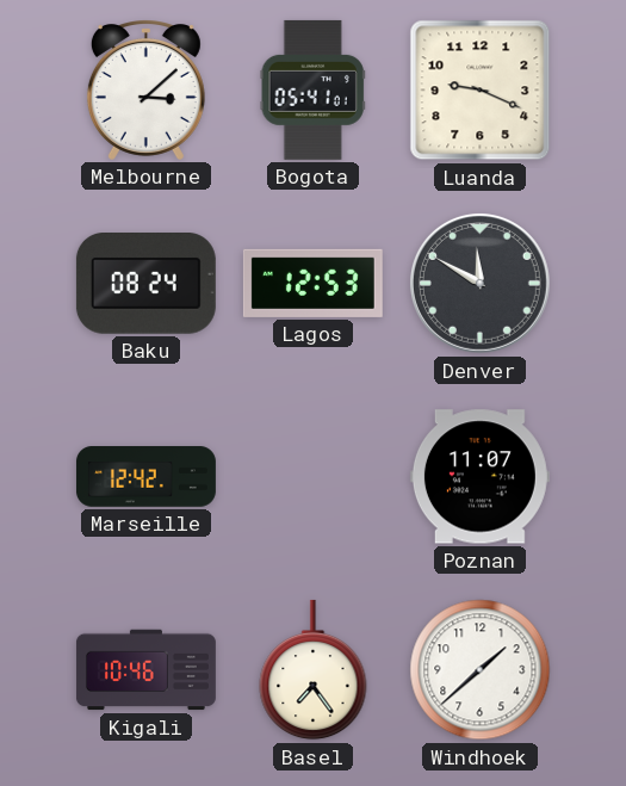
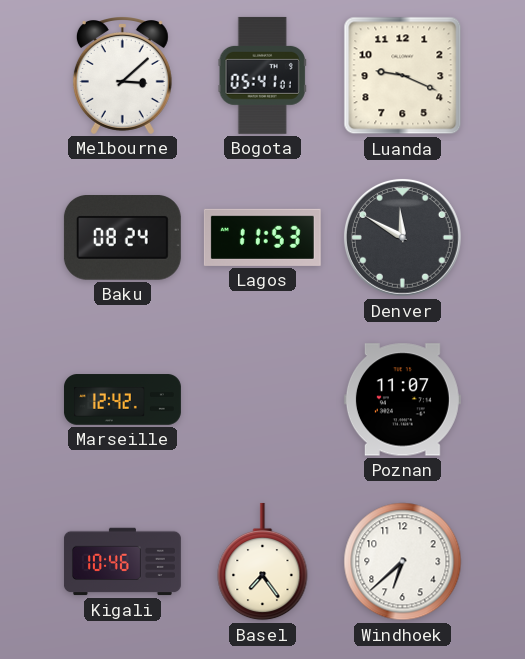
Lagos: 12:53 -> 11:53 (262, 237)
Windhoek: 1:38 -> 6:38 (403, 562)
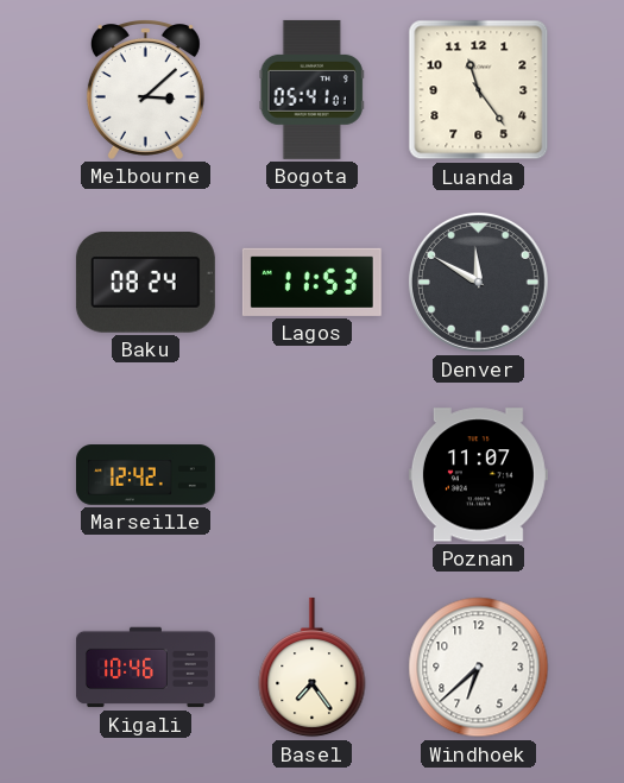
Luanda: 9:19 -> 11:24 (479, 90)
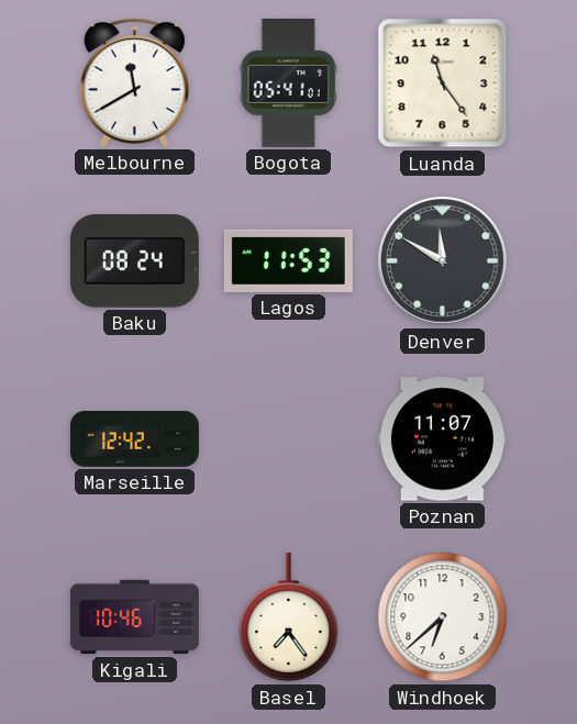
Melbourne: 3:08 -> 11:40 (134, 83)
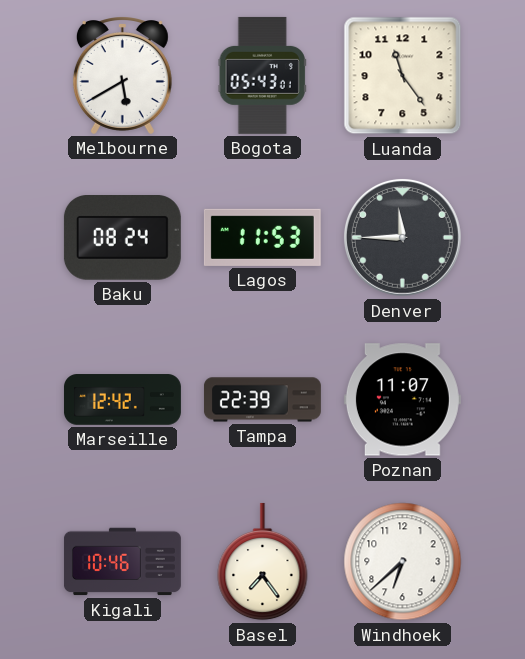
Melbourne: 11:40 -> 5:40 (122, 76)
Bogota: 05:41 -> 05:43 (262, 75)
Denver: 11:50 -> 11:45 (402, 237)
Tampa: none -> 22:39 (262, 400)
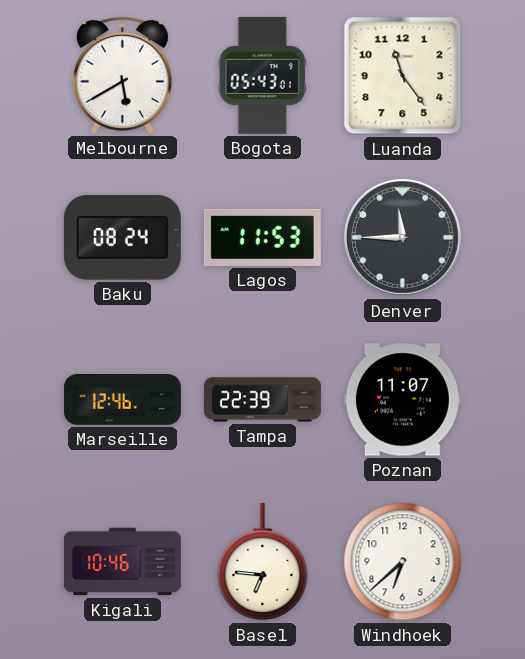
Marseille: 12:42 -> 12:46 (122, 400)
Basel: 7:24 -> 6:46 (263, 562)
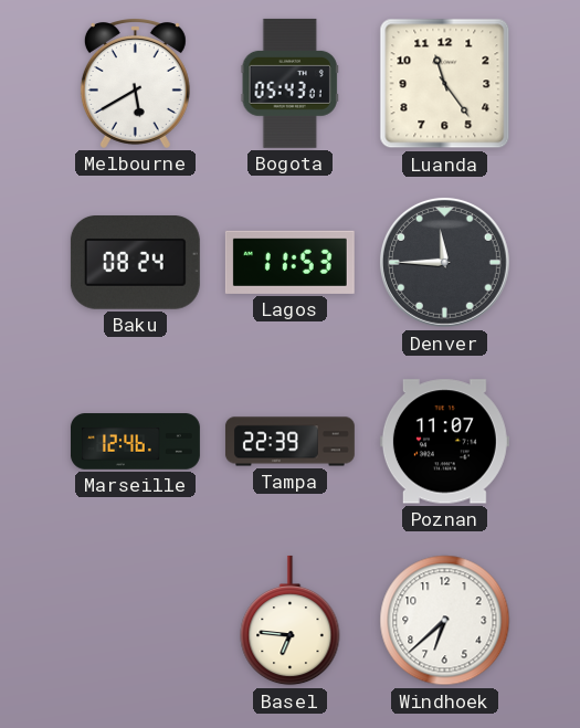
Kigali: 10:46 -> none (122, 562)
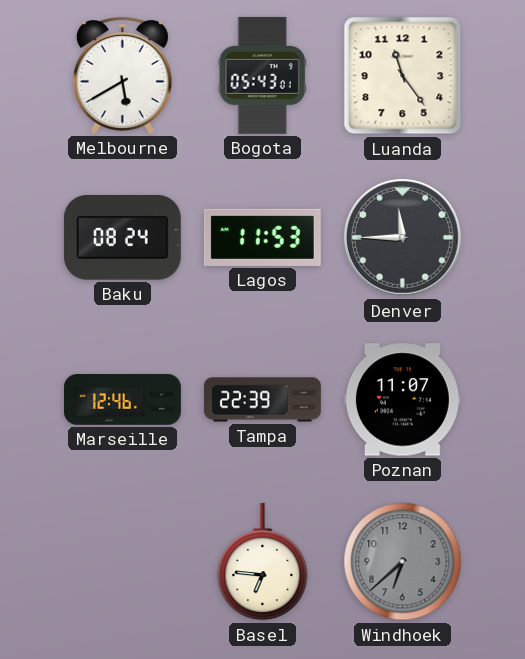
Windhoek dial: white -> grey (403, 562)
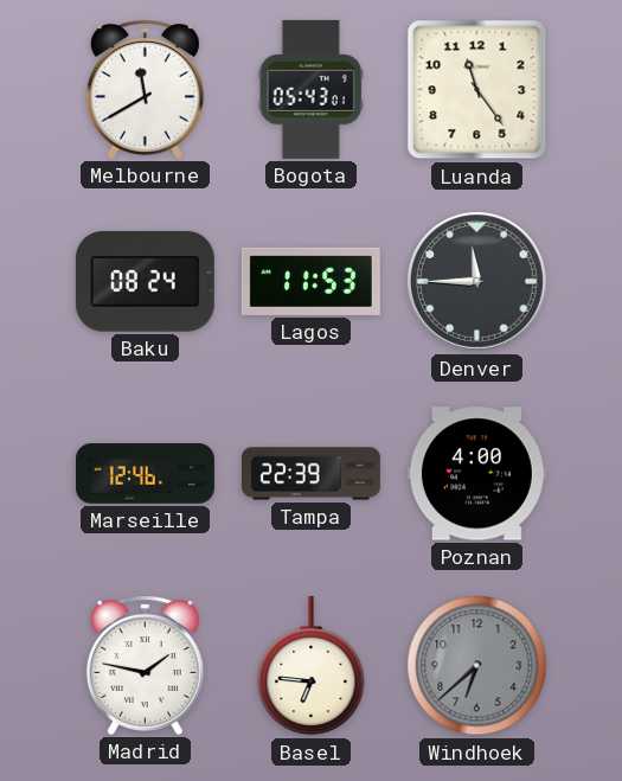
Melbourne: 5:40 -> 11:40 (145, 90)
Poznan: 11:07 -> 4:00 (476, 474)
Madrid: none -> 1:47 (145, 666)
